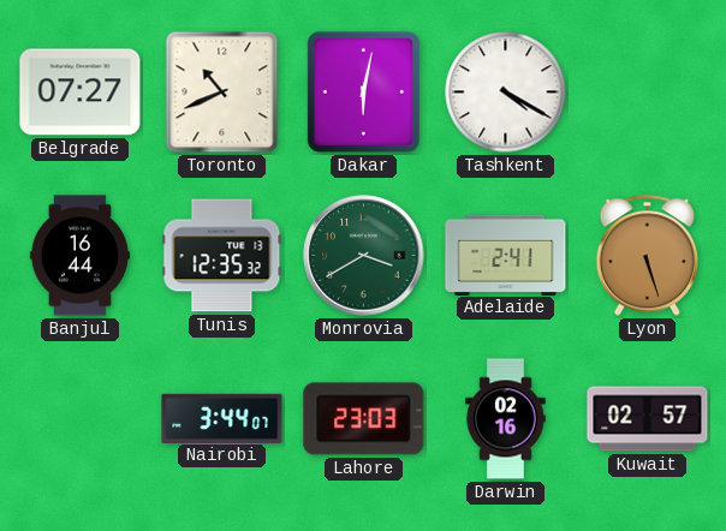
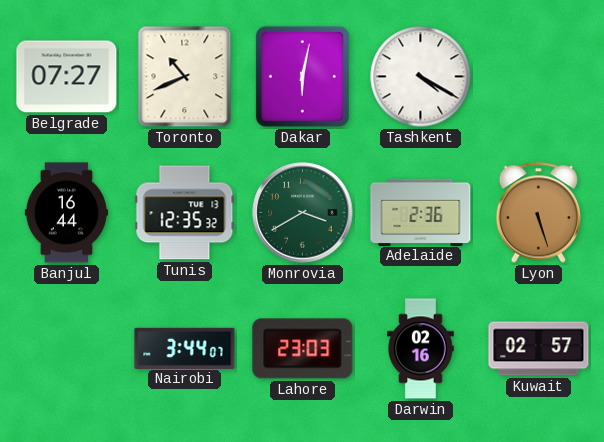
Adelaide: 2:41 -> 2:36 (421, 212)
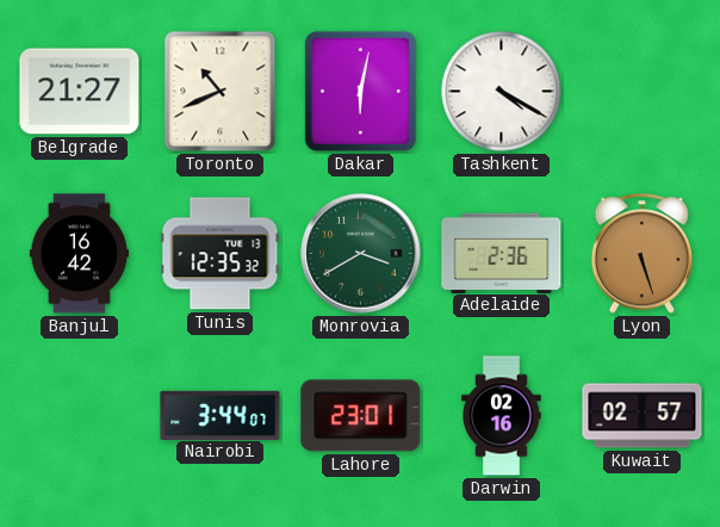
Belgrade: 07:27 -> 21:27 (80, 92)
Banjul: 16:44 -> 16:42 (79, 254)
Lahore: 23:03 -> 23:01 (361, 416)
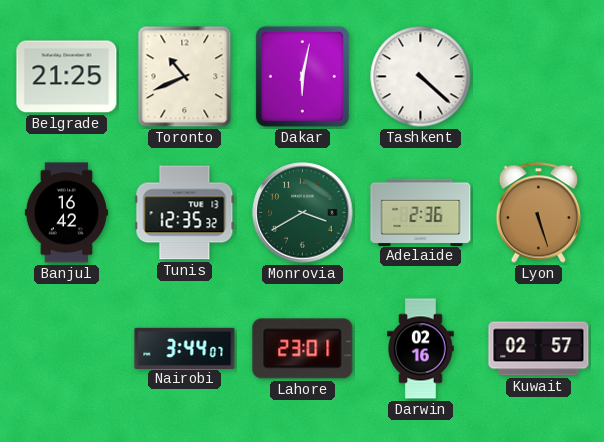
Belgrade: 21:27 -> 21:25 (67, 77)
Tashkent: 4:20 -> 4:22 (421, 77)
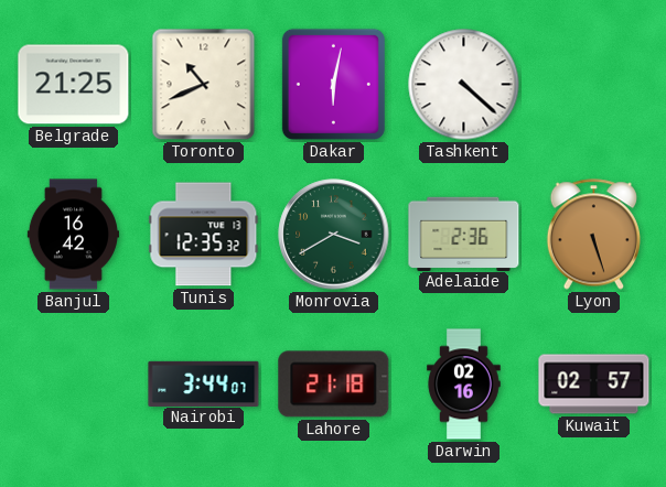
Lahore: 23:01 -> 21:18 (334, 385)
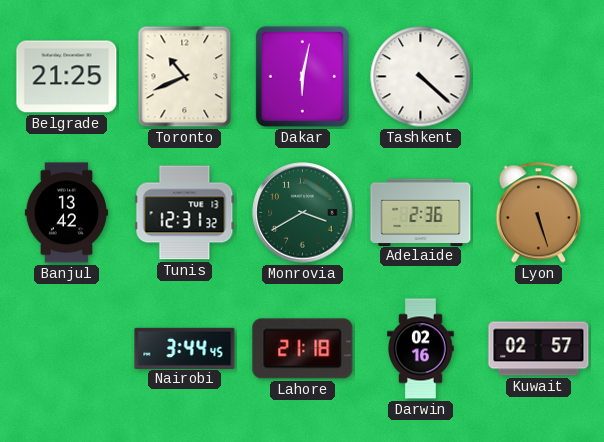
Banjul: 16:42 -> 13:42 (66, 213)
Tunis: 12:35 -> 12:31 (185, 213)
Nairobi: 3:44:07 -> 3:44:45 (185, 348)
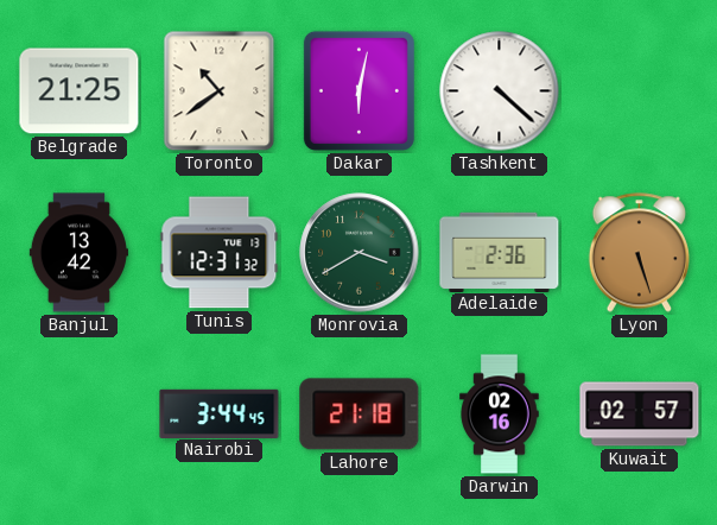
Toronto: 10:41 -> 10:39 (220, 91)
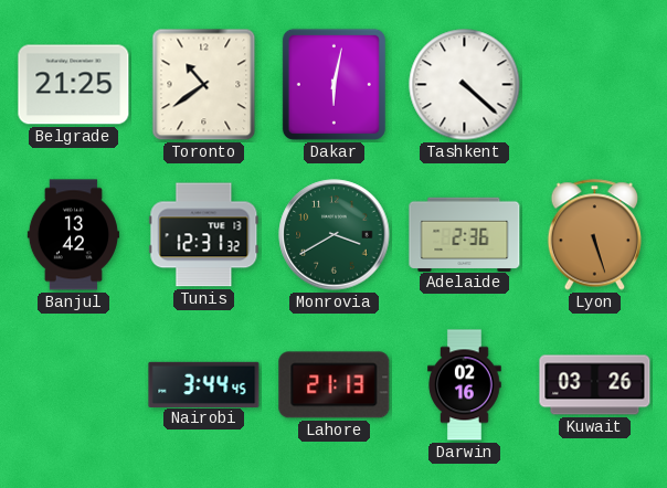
Lahore: 21:18 -> 21:13 (335, 385)
Kuwait: 02:57 -> 03:26 (595, 385)
